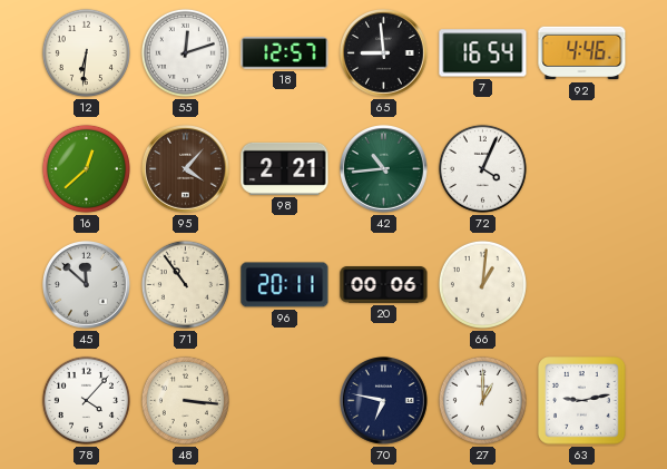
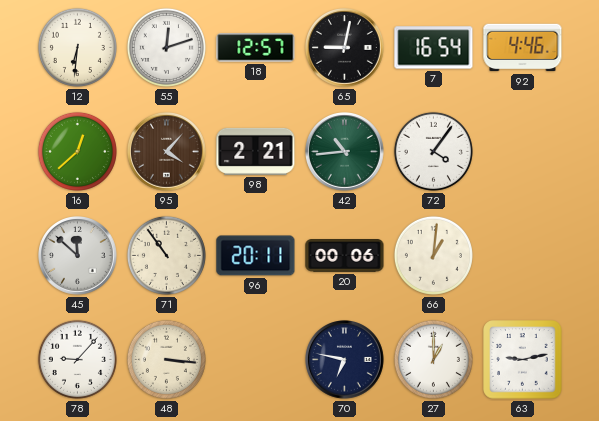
65: 8:59 -> 9:02 (345, 48)
72: 4:04 -> 4:06 (433, 151)
78: 4:07 -> 9:07 (77, 359)
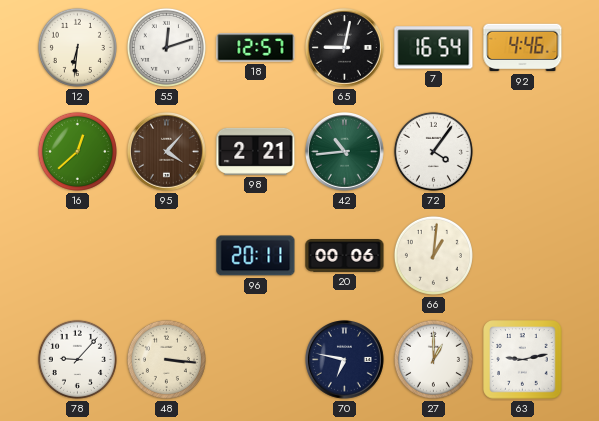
45: 11:52 -> none (78, 256)
71: 10:54 -> none (166, 255)
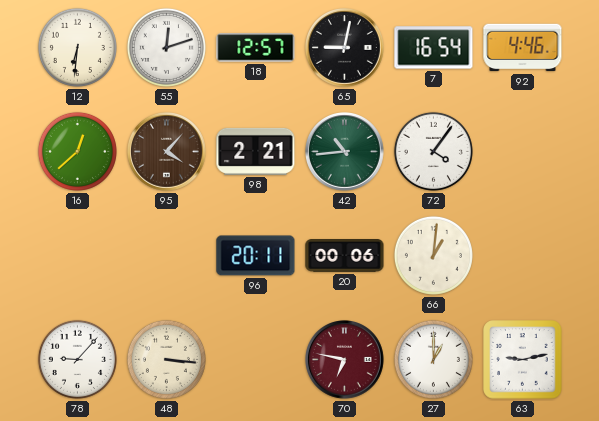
70 dial: navy -> burgundy (345, 360)
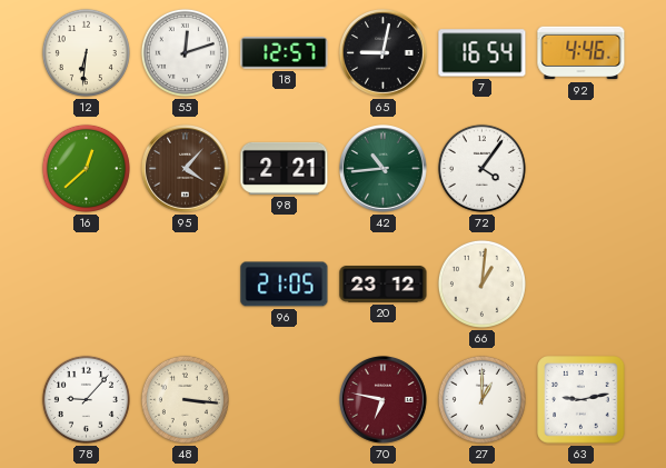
96: 20:11 -> 21:05 (285, 285)
20: 00:06 -> 23:12 (384, 285)
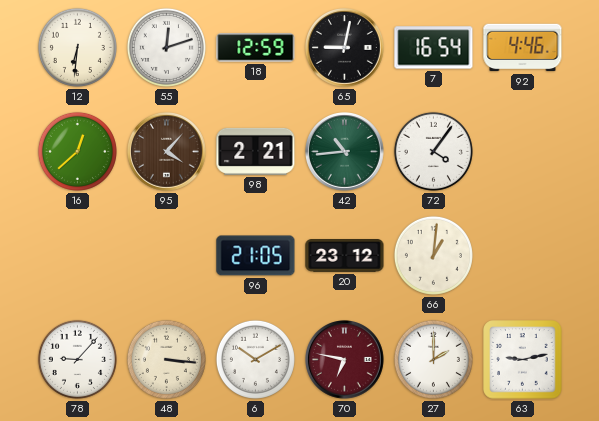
18: 12:57 -> 12:59 (256, 48)
6: none -> 10:10 (255, 359)
27: 1:00 -> 2:00 (433, 359)
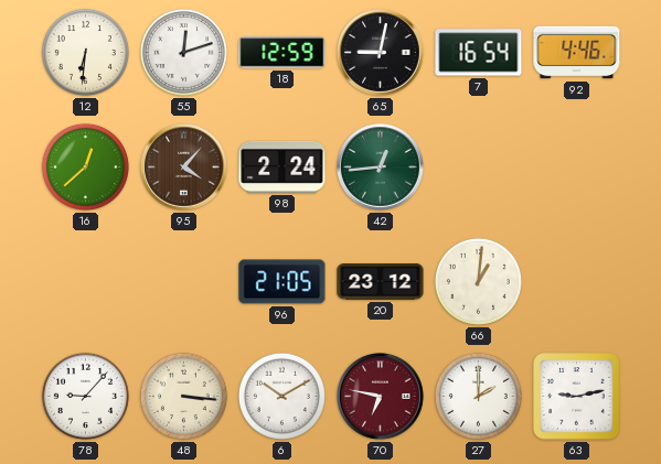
98: 2:21 -> 2:24 (282, 166)
42: 10:44 -> 12:44 (381, 168)
72: 4:06 -> none (433, 151)
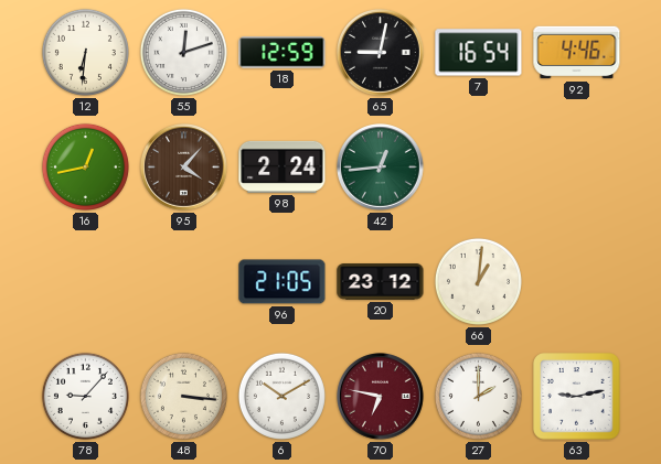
16: 12:38 -> 12:43 (85, 166)
